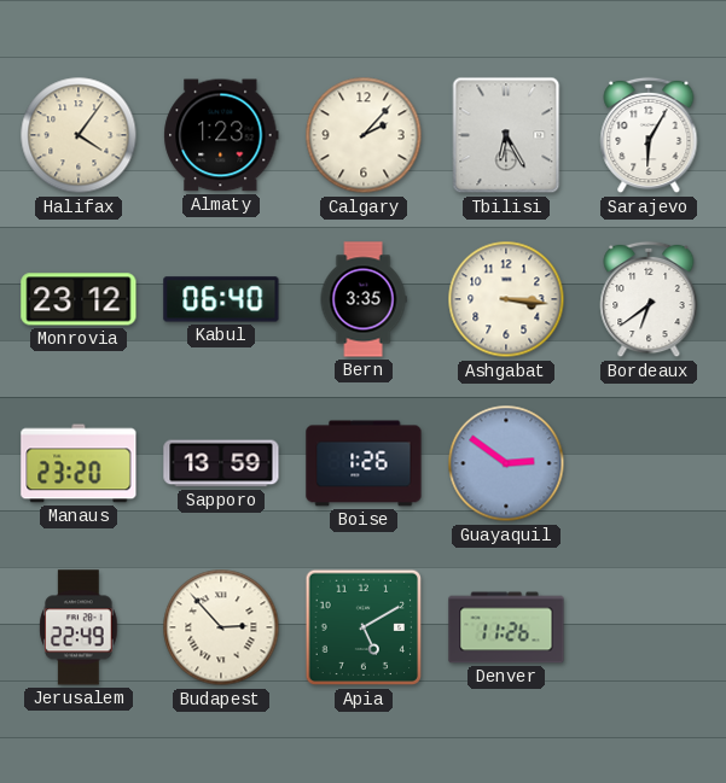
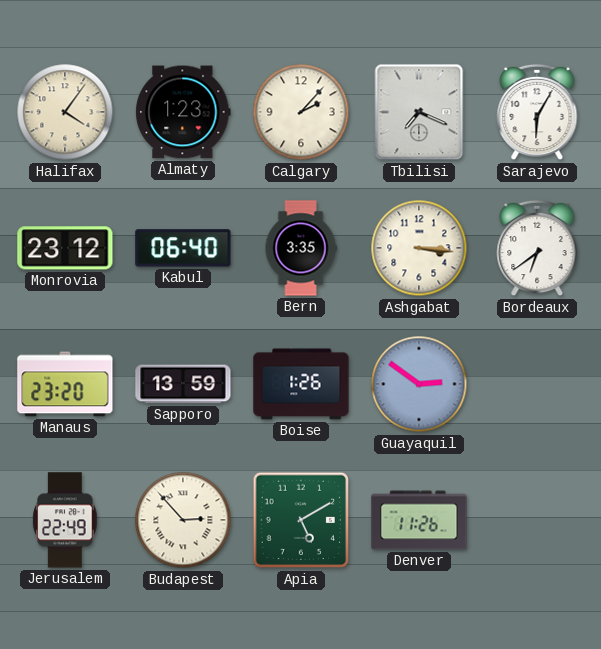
Tbilisi: 6:25 -> 7:19 (419, 112)
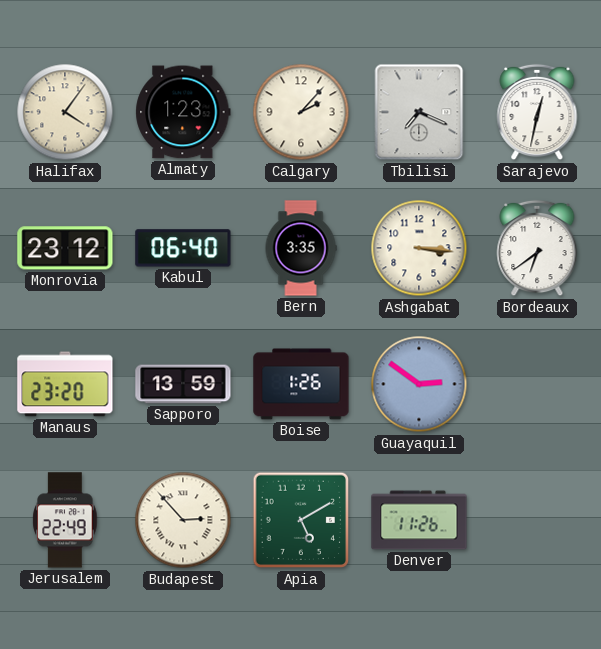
Sarajevo: 6:05 -> 12:32 (537, 112)
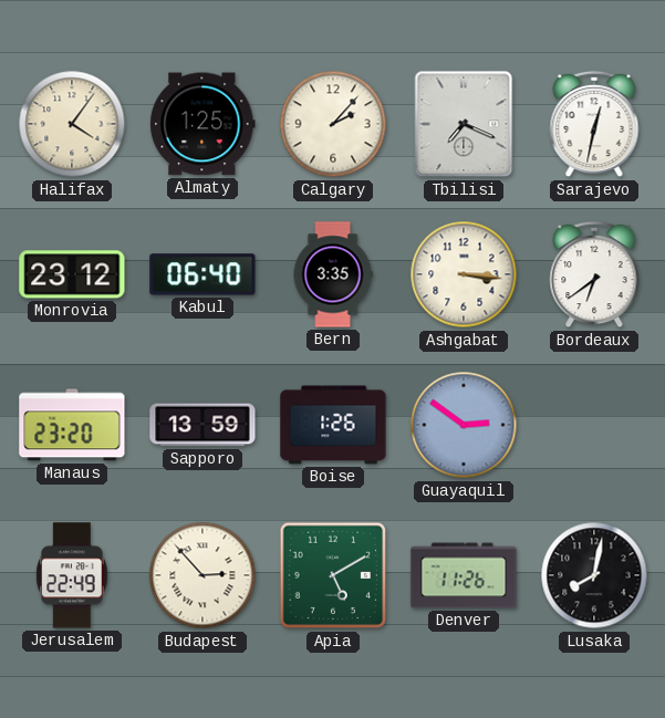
Almaty: 1:23 -> 1:25 (202, 124)
Lusaka: none -> 8:02 (594, 575)
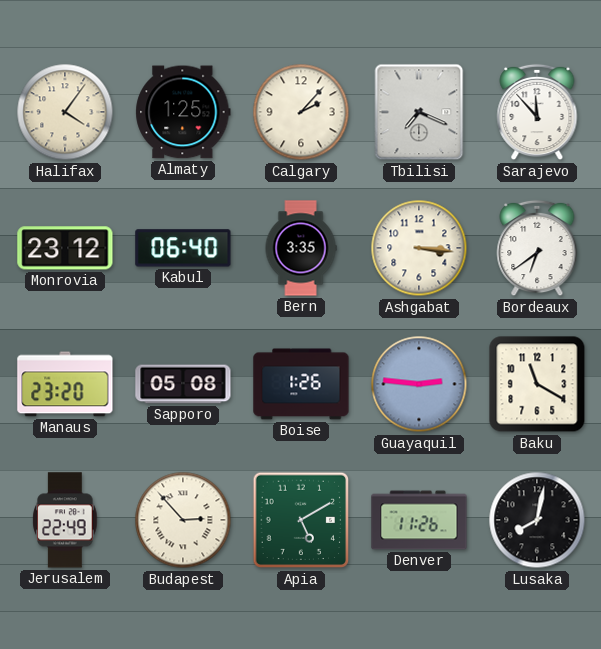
Sarajevo: 12:32 -> 11:53 (537, 112)
Sapporo: 13:59 -> 05:08 (183, 384)
Guayaquil: 2:51 -> 2:46 (419, 384)
Baku: none -> 11:20 (537, 384)
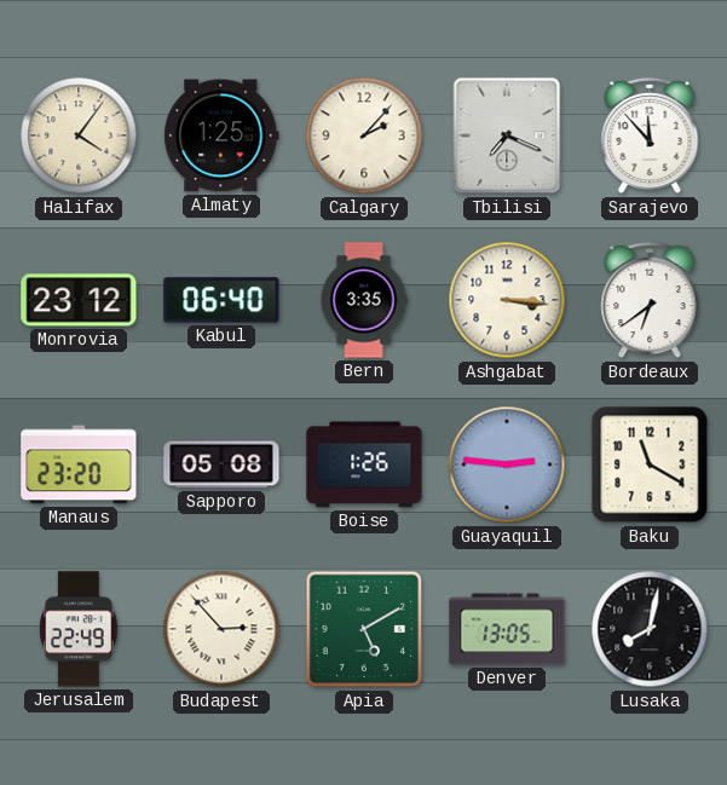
Denver: 11:26 -> 13:05 (507, 629)
